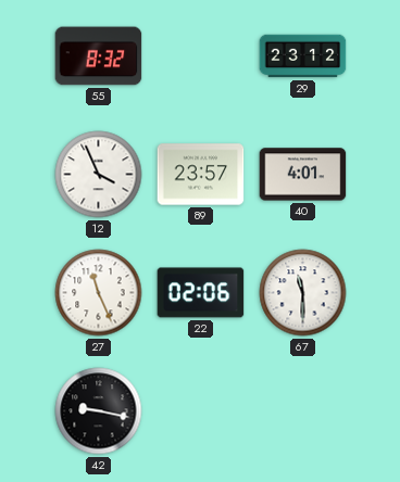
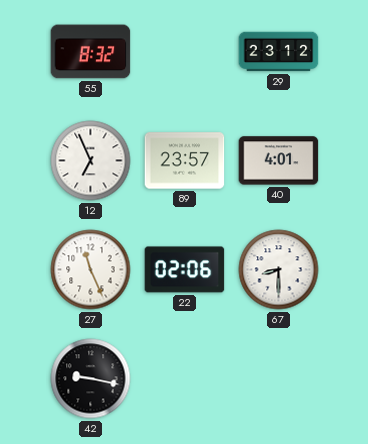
12: 3:56 -> 6:56 (91, 161)
67: 11:30 -> 8:30 (279, 270)
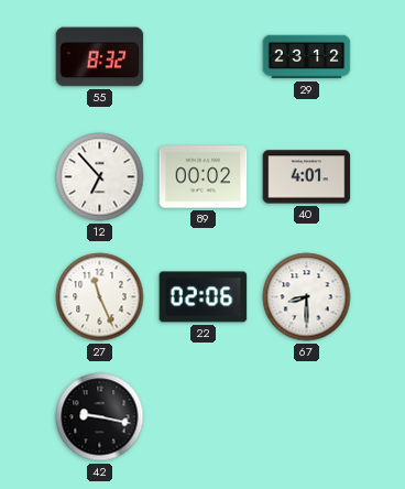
12: 6:56 -> 6:53 (100, 177)
89: 23:57 -> 00:02 (204, 177)
